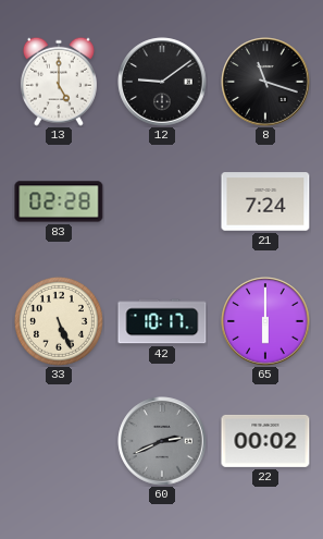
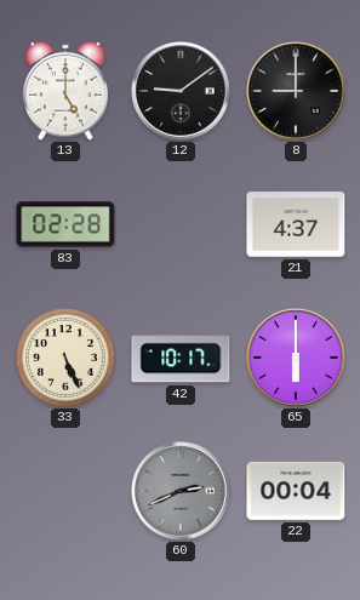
8: 11:18 -> 9:00 (296, 91)
21: 7:24 -> 4:37 (296, 224)
22: 00:02 -> 00:04 (296, 491)
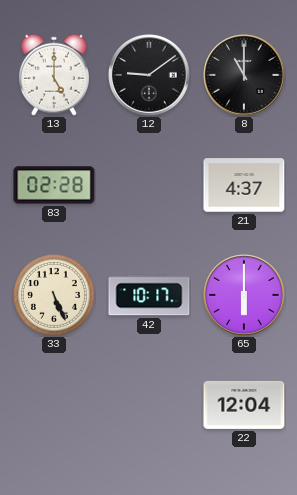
8: 9:00 -> 11:00 (244, 75)
60: 2:41 -> none (181, 491)
22: 00:04 -> 12:04 (244, 405)
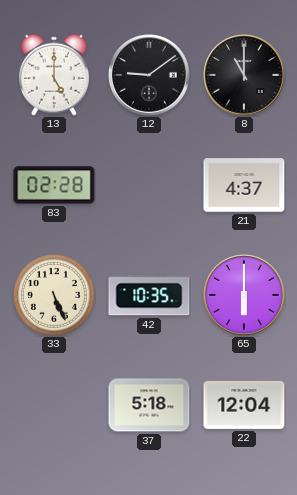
42: 10:17 -> 10:35 (149, 295)
37: none -> 5:18 (149, 405)
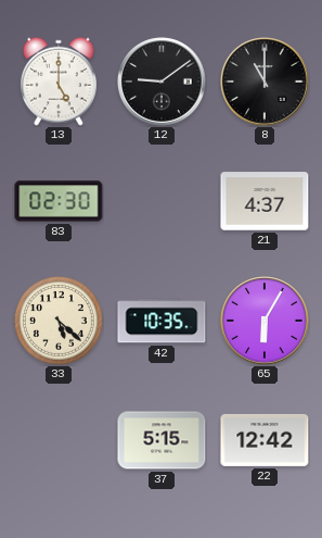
83: 02:28 -> 02:30 (59, 201)
33: 5:26 -> 5:22 (59, 321)
65: 6:00 -> 6:05 (265, 321)
37: 5:18 -> 5:15 (162, 440)
22: 12:04 -> 12:42 (265, 440)
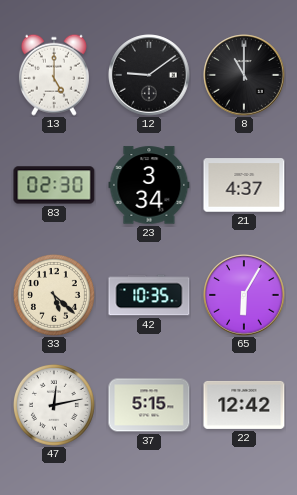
23: none -> 3:34 (149, 185)
47: none -> 12:13 (54, 405)
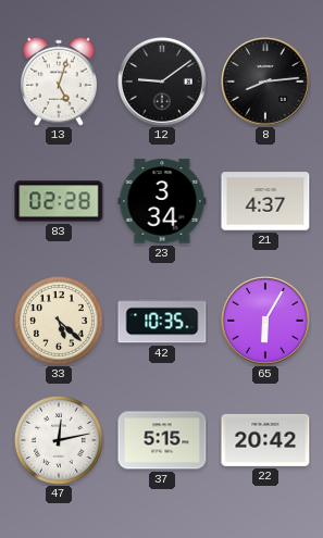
13: 5:00 -> 5:03 (59, 82)
8: 11:00 -> 8:14 (265, 82)
83: 02:30 -> 02:28 (59, 201)
22: 12:42 -> 20:42 (265, 440)
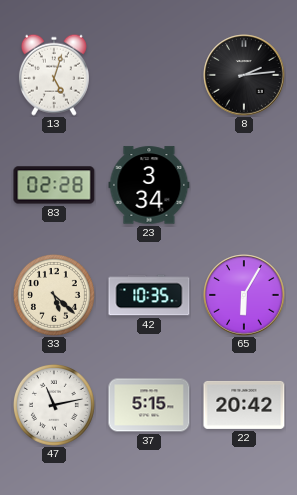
12: 9:09 -> none (162, 82)
8: 8:14 -> 2:14 (244, 75)
21: 4:37 -> none (265, 201)
47: 12:13 -> 11:13 (54, 405)
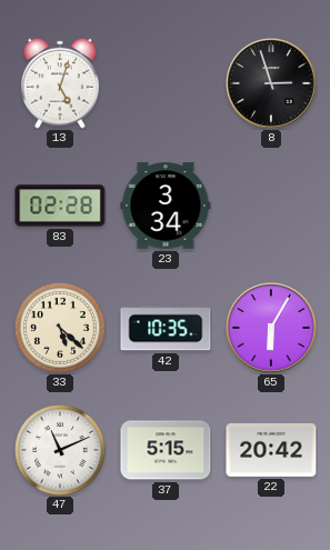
8: 2:14 -> 2:57 (271, 83)
47: 11:13 -> 11:11 (60, 450)
